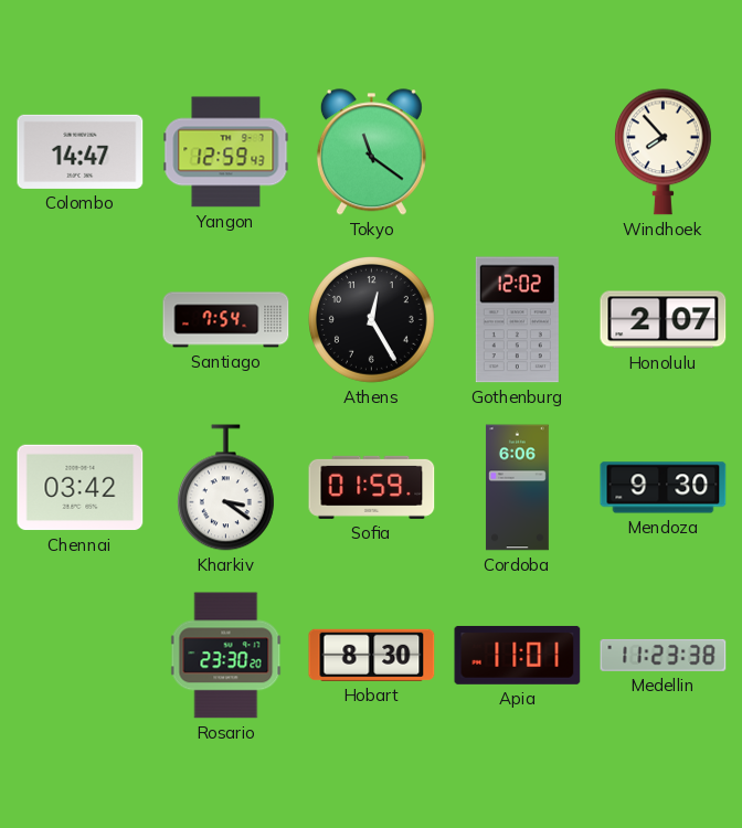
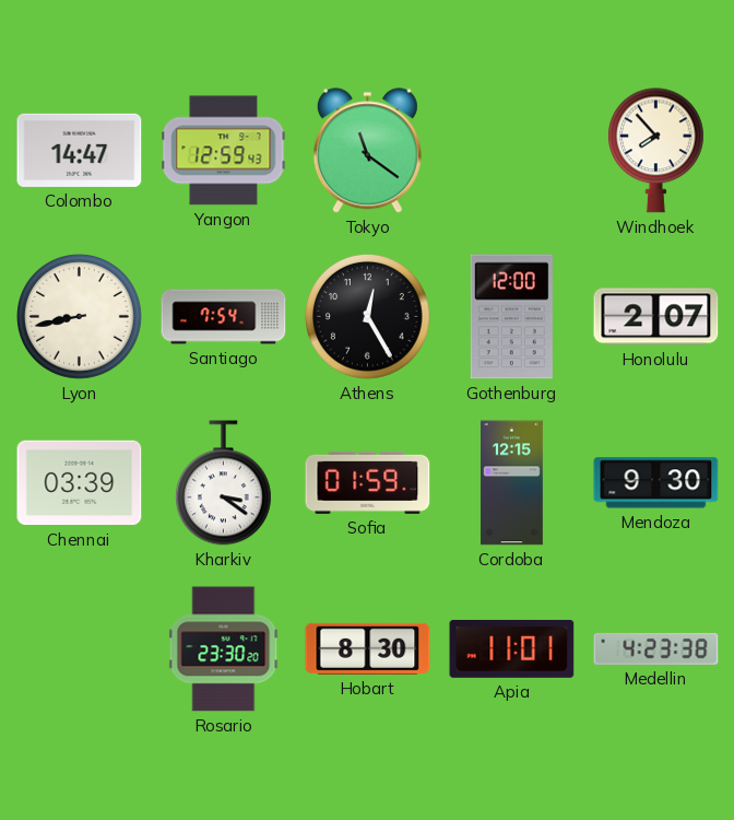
Lyon: none -> 8:43 (80, 317)
Gothenburg: 12:02 -> 12:00 (511, 317)
Chennai: 03:42 -> 03:39 (80, 483)
Cordoba: 6:06 -> 12:15 (511, 483)
Medellin: 11:23 -> 4:23 (656, 648)
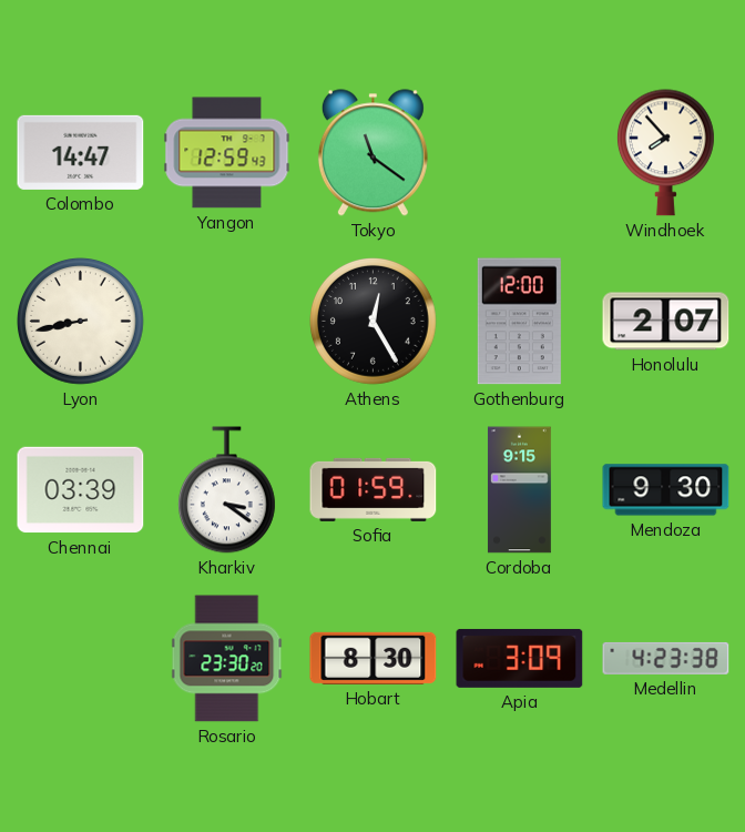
Santiago: 7:54 -> none (224, 317)
Cordoba: 12:15 -> 9:15 (519, 490)
Apia: 11:01 -> 3:09 (520, 658)
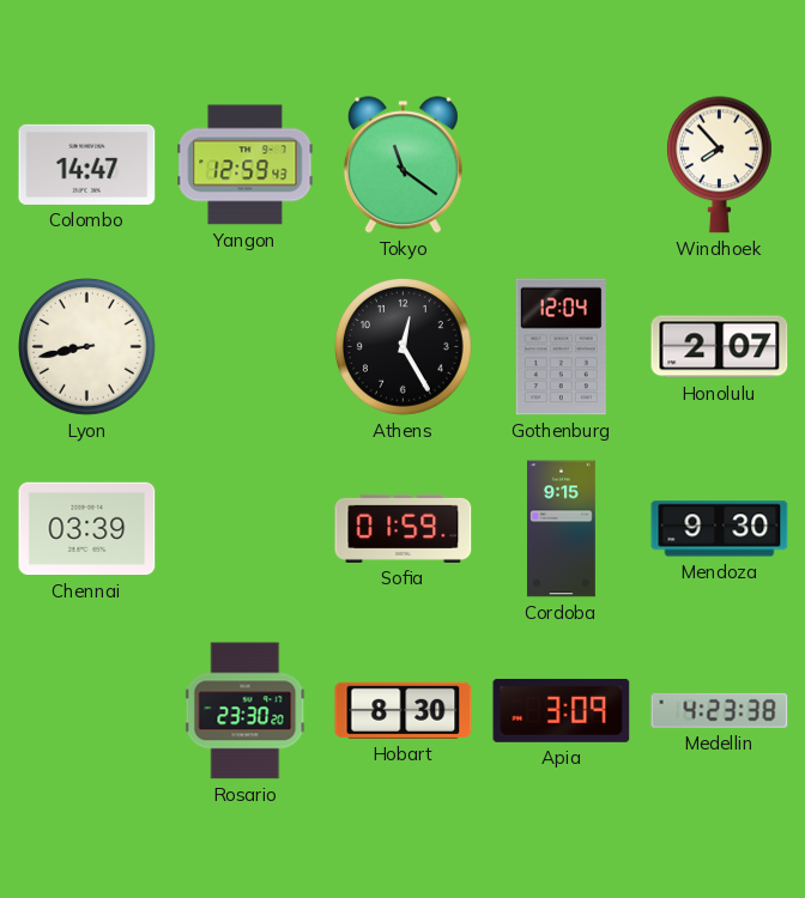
Gothenburg: 12:00 -> 12:04 (561, 347)
Kharkiv: 3:21 -> none (226, 490)
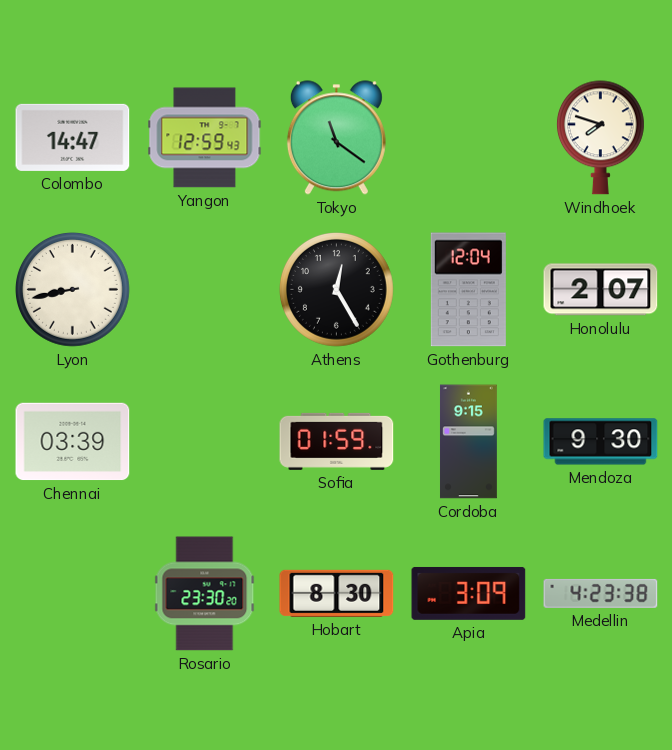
Windhoek: 7:53 -> 7:48 (600, 138)
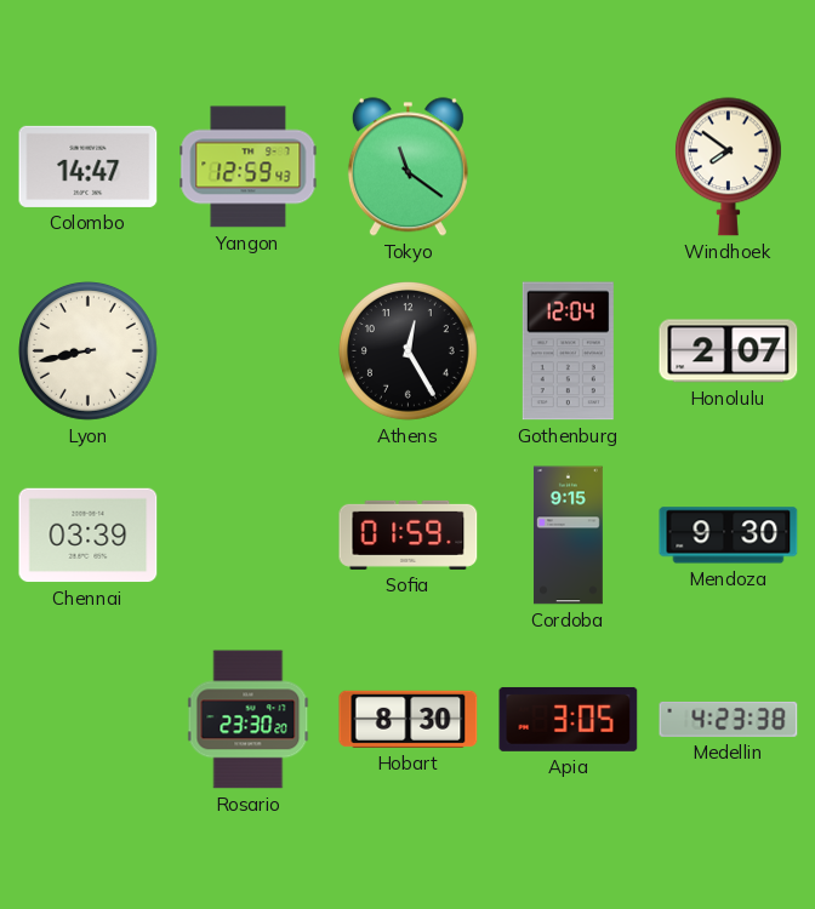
Windhoek: 7:48 -> 7:51 (728, 167)
Apia: 3:09 -> 3:05 (569, 719)
